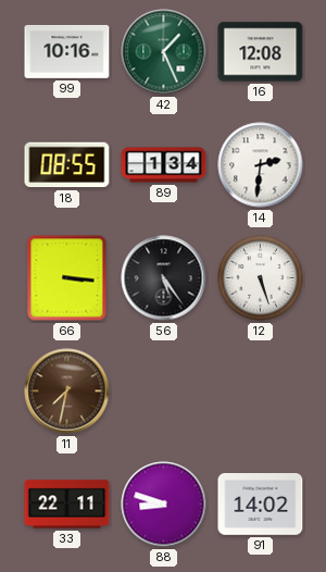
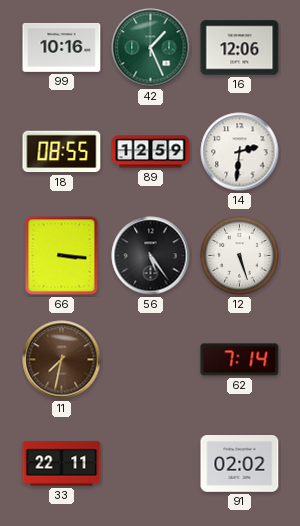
16: 12:08 -> 12:06 (240, 48)
89: 1:34 -> 12:59 (151, 152)
62: none -> 7:14 (240, 360)
88: 8:48 -> none (164, 505)
91: 14:02 -> 02:02 (240, 464)
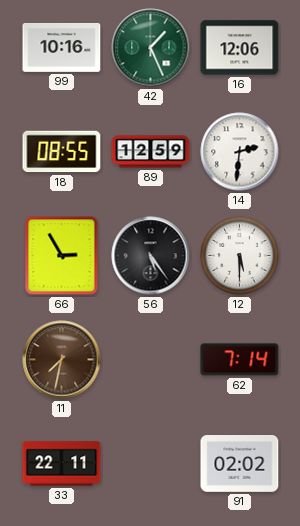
66: 3:16 -> 2:55 (62, 256)
12: 5:27 -> 5:30 (240, 256)
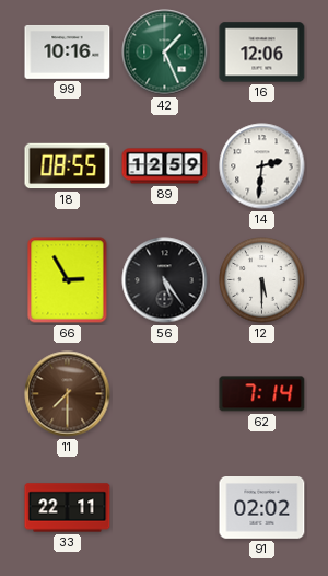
11: 7:32 -> 7:30 (68, 394)
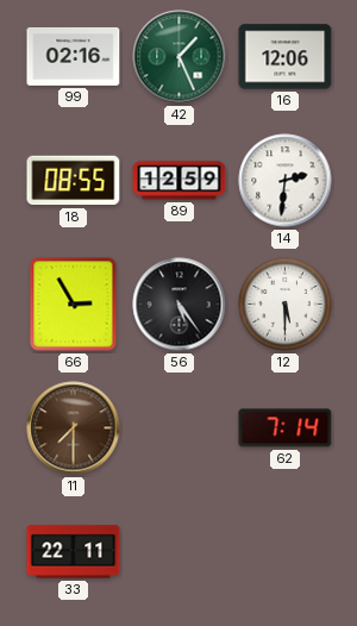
99: 10:16 -> 02:16 (74, 56)
91: 02:02 -> none (262, 508)
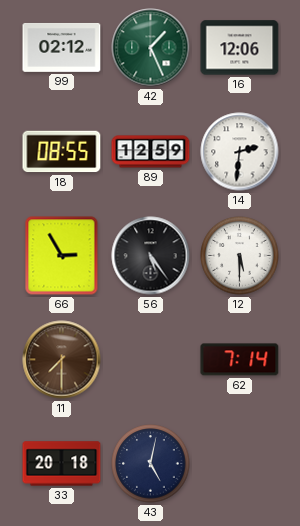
99: 02:16 -> 02:12 (62, 47)
33: 22:11 -> 20:18 (62, 464)
43: none -> 5:02 (151, 464)
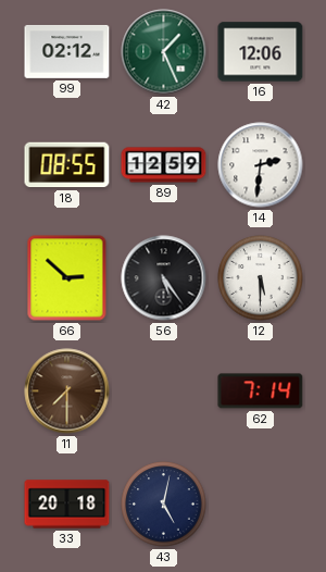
66: 2:55 -> 2:52 (67, 278)
